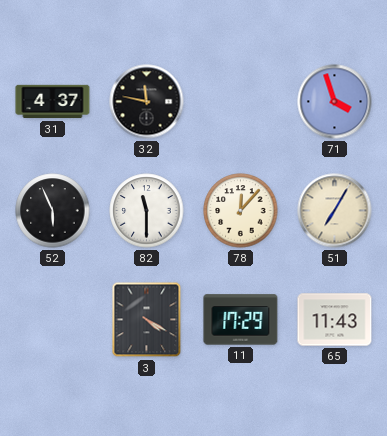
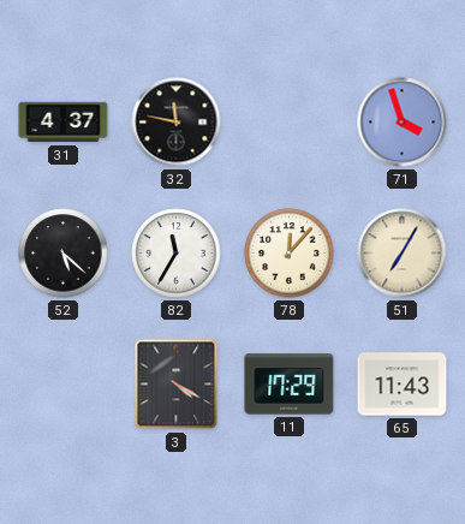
52: 5:56 -> 5:22 (64, 254)
82: 11:30 -> 11:35 (177, 254)
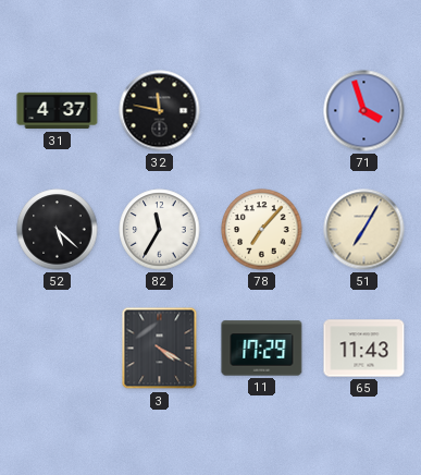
78: 12:07 -> 7:07 (262, 230)
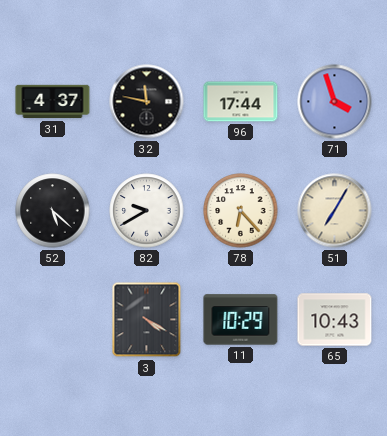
96: none -> 17:44 (241, 102)
82: 11:35 -> 9:40 (147, 211)
78: 7:07 -> 6:23 (241, 211)
11: 17:29 -> 10:29 (241, 320)
65: 11:43 -> 10:43 (335, 320)
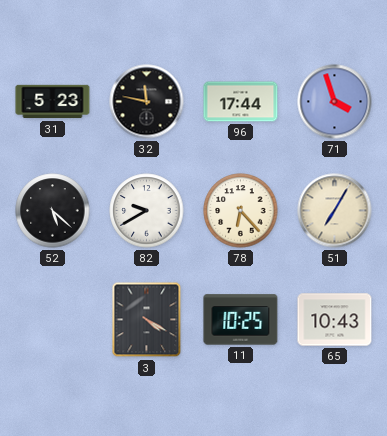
31: 4:37 -> 5:23 (53, 102)
11: 10:29 -> 10:25 (241, 320)
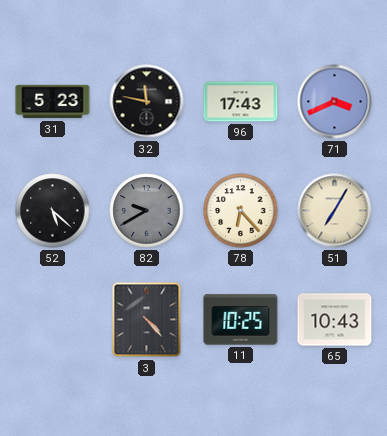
96: 17:44 -> 17:43 (241, 102)
71: 3:57 -> 3:41 (335, 102)
82 dial: white -> grey (147, 211)
3: 4:20 -> 4:23 (147, 320)
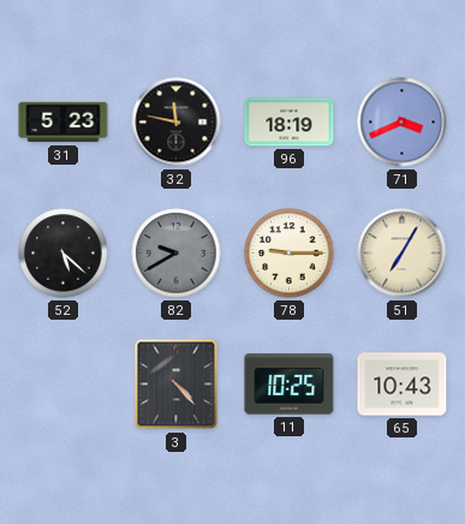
96: 17:43 -> 18:19 (290, 123)
78: 6:23 -> 9:15 (290, 254)
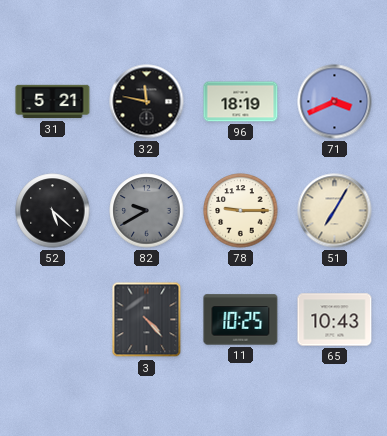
31: 5:23 -> 5:21 (53, 102)
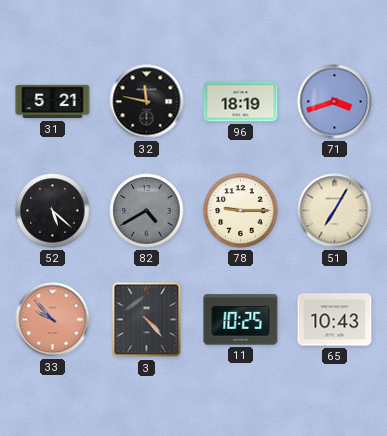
71: 3:41 -> 3:42 (335, 102)
82: 9:40 -> 4:40 (147, 211)
33: none -> 9:53 (53, 320)
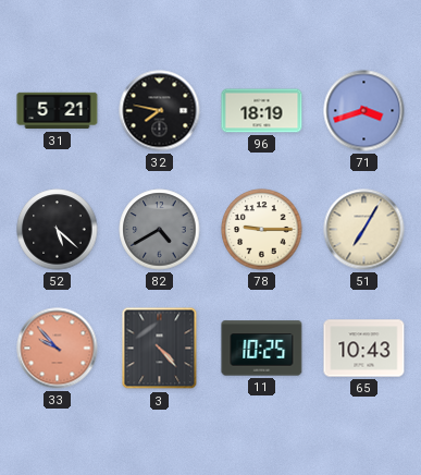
32: 11:47 -> 7:47 (160, 111)
